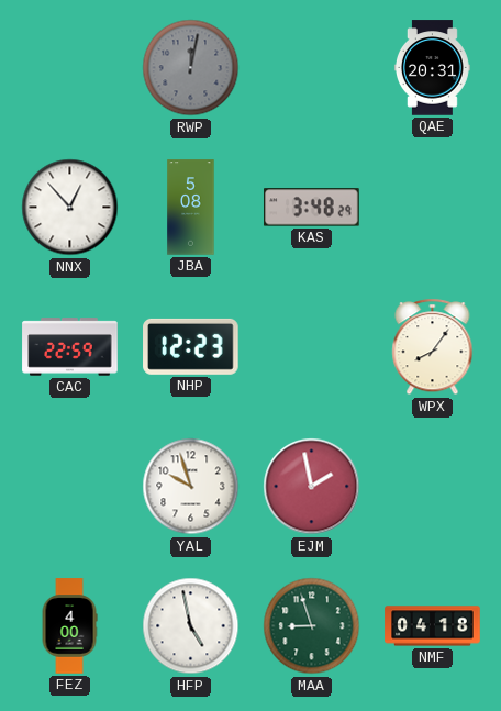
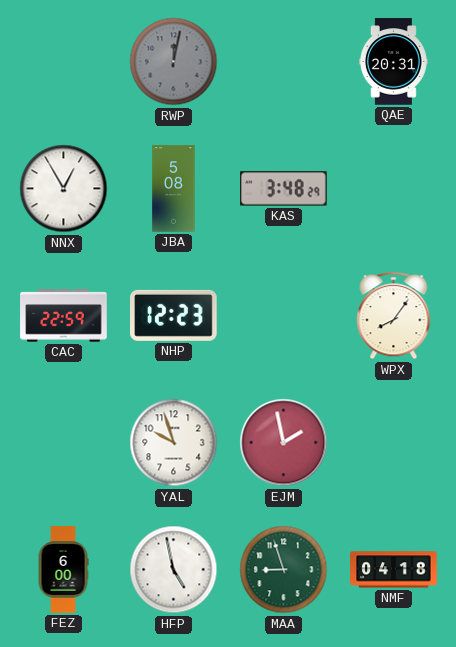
NNX: 12:53 -> 12:55 (64, 189)
FEZ: 4:00 -> 6:00 (63, 570)
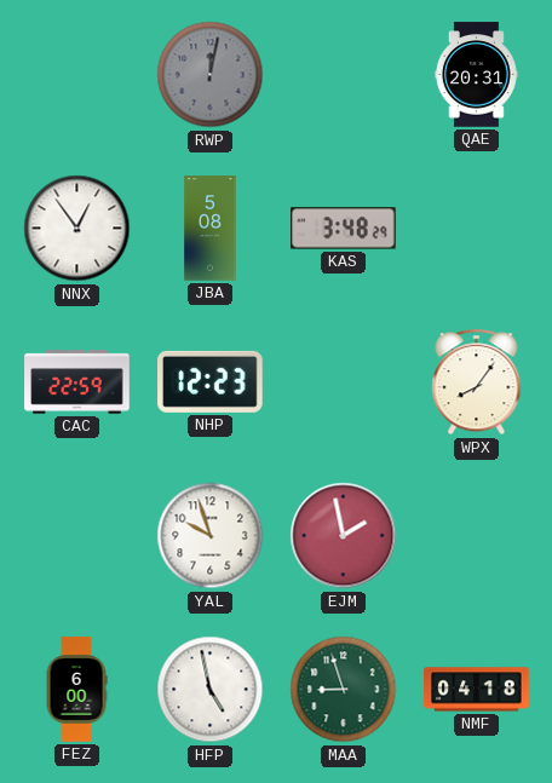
NNX: 12:55 -> 12:54 (77, 229)
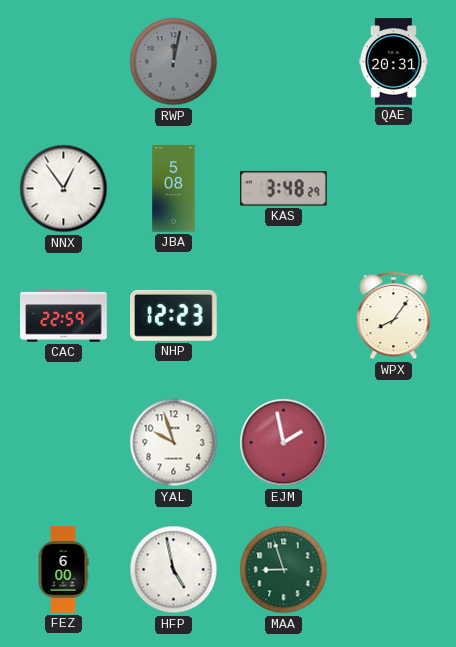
NMF: 04:18 -> none (477, 690)
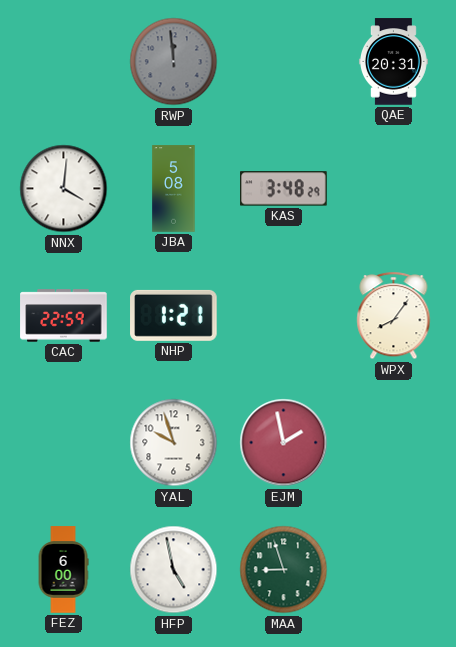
RWP: 12:02 -> 11:59 (174, 62)
NNX: 12:54 -> 4:01 (64, 189)
NHP: 12:23 -> 1:21 (174, 315)
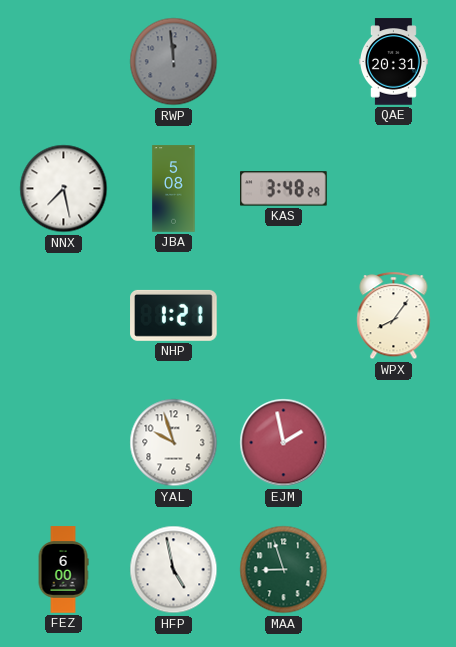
NNX: 4:01 -> 7:28 (64, 189)
CAC: 22:59 -> none (64, 316)
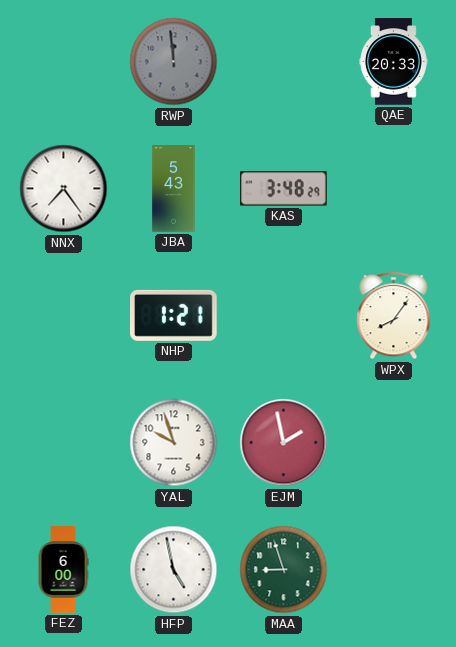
QAE: 20:31 -> 20:33 (393, 62)
NNX: 7:28 -> 7:24 (64, 189)
JBA: 5:08 -> 5:43 (174, 189)
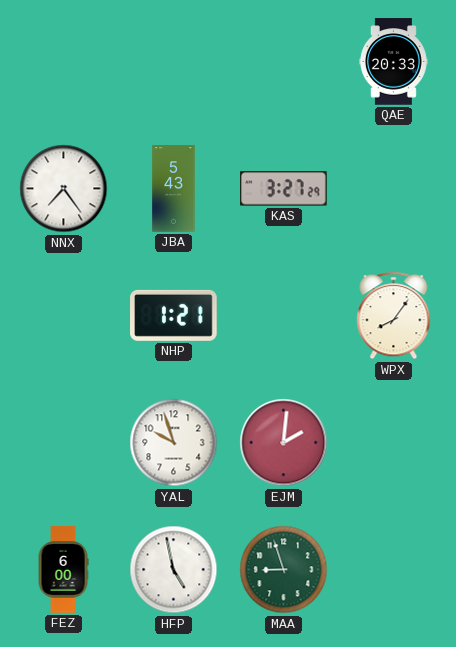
RWP: 11:59 -> none (174, 62)
KAS: 3:48 -> 3:27 (284, 189)
EJM: 1:58 -> 2:01 (284, 443)
